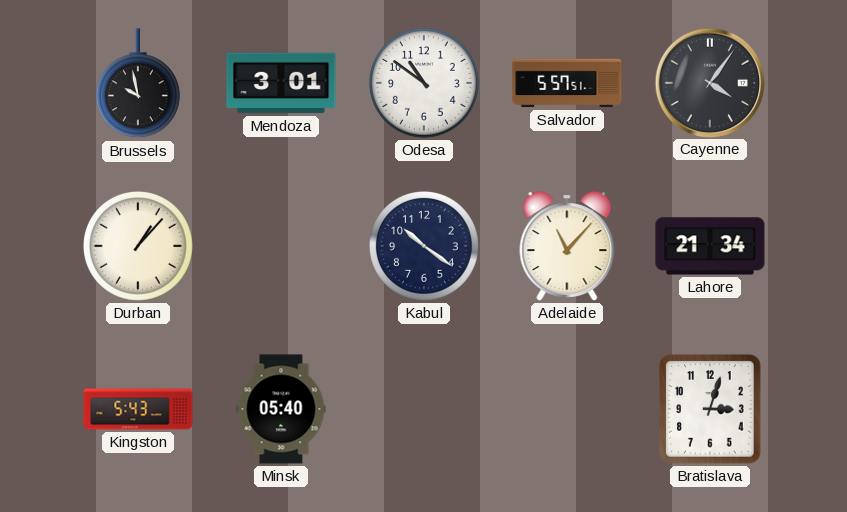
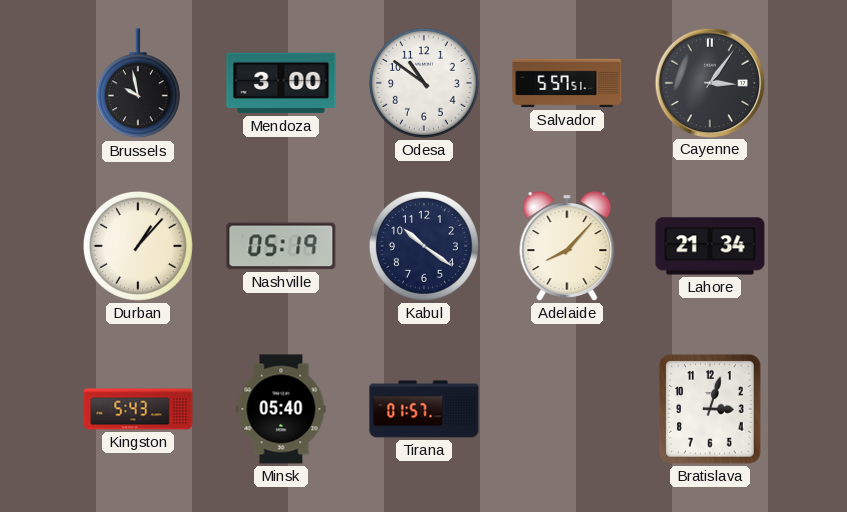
Mendoza: 3:01 -> 3:00 (281, 83)
Cayenne: 4:06 -> 3:06 (709, 82)
Nashville: none -> 05:19 (281, 246)
Adelaide: 11:07 -> 8:07 (567, 246)
Tirana: none -> 01:57 (424, 409)
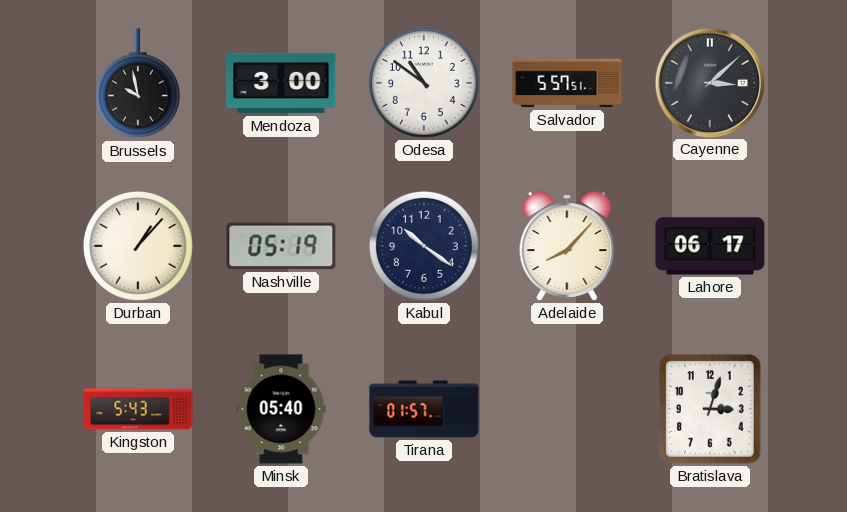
Cayenne: 3:06 -> 3:08 (709, 82)
Lahore: 21:34 -> 06:17 (710, 246)
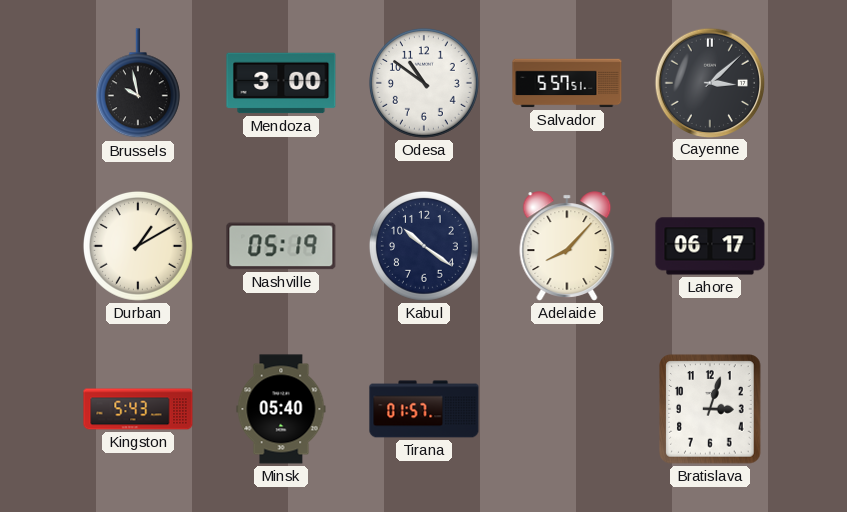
Durban: 1:07 -> 1:10 (138, 246)
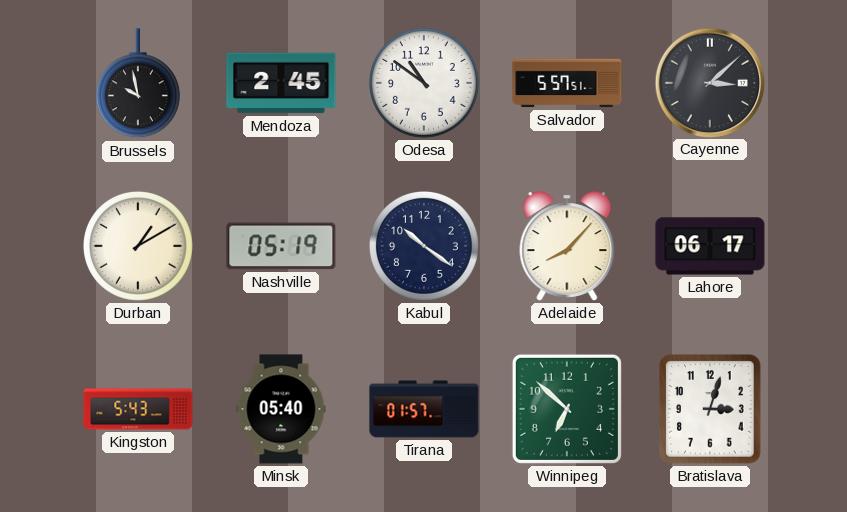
Mendoza: 3:00 -> 2:45 (281, 83)
Winnipeg: none -> 6:52 (567, 409)
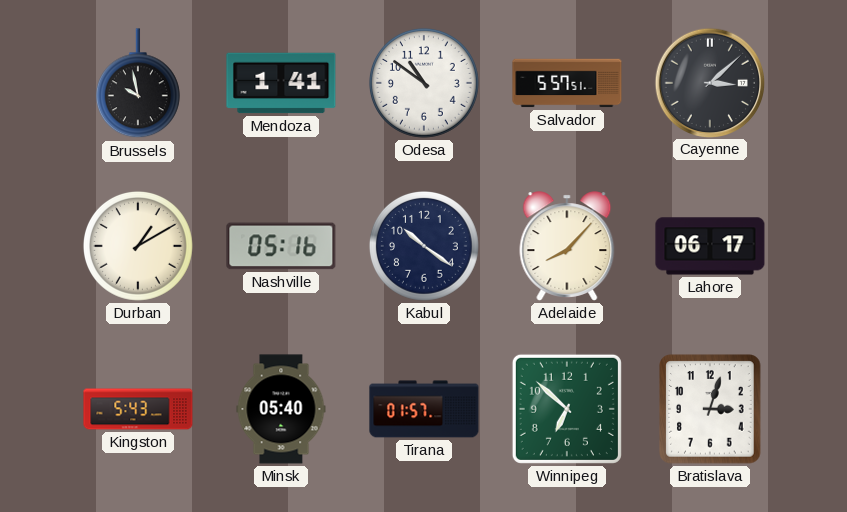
Mendoza: 2:45 -> 1:41 (281, 83)
Nashville: 05:19 -> 05:16 (281, 246)
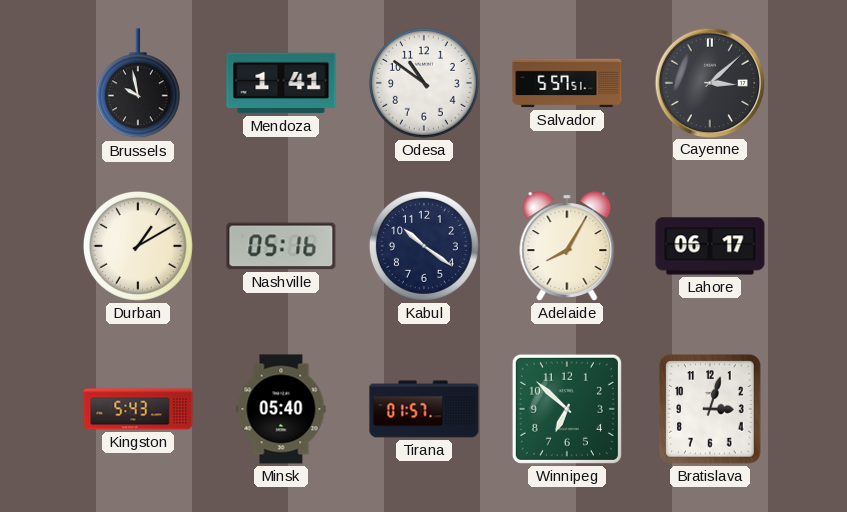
Adelaide: 8:07 -> 8:05 (567, 246)
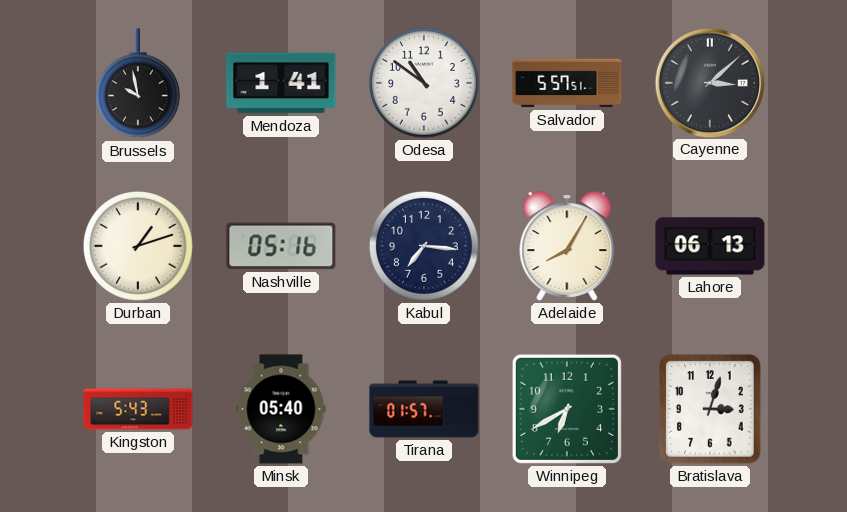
Durban: 1:10 -> 1:12 (138, 246)
Kabul: 10:21 -> 7:16 (424, 246)
Lahore: 06:17 -> 06:13 (710, 246)
Winnipeg: 6:52 -> 6:40 (567, 409)
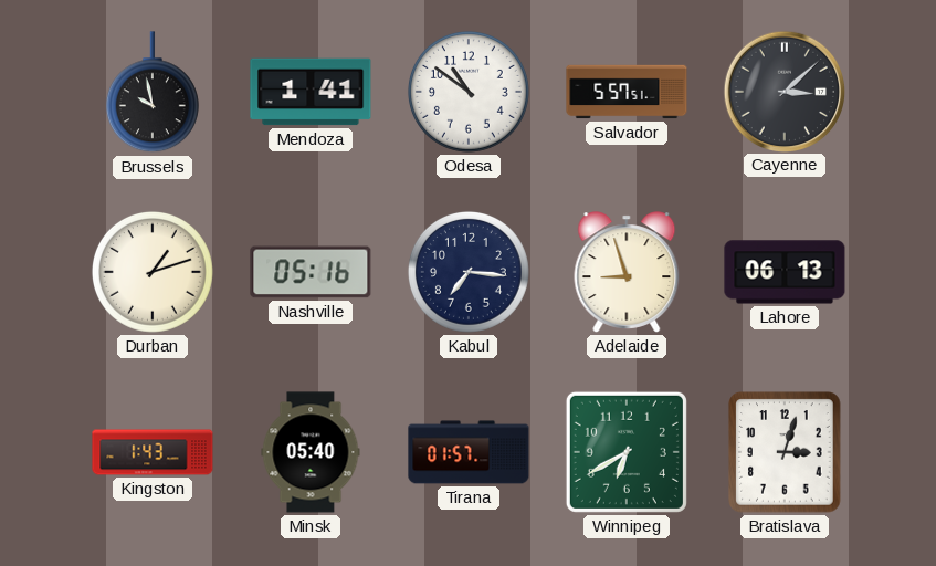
Adelaide: 8:05 -> 8:57 (627, 272)
Kingston: 5:43 -> 1:43 (153, 452)
